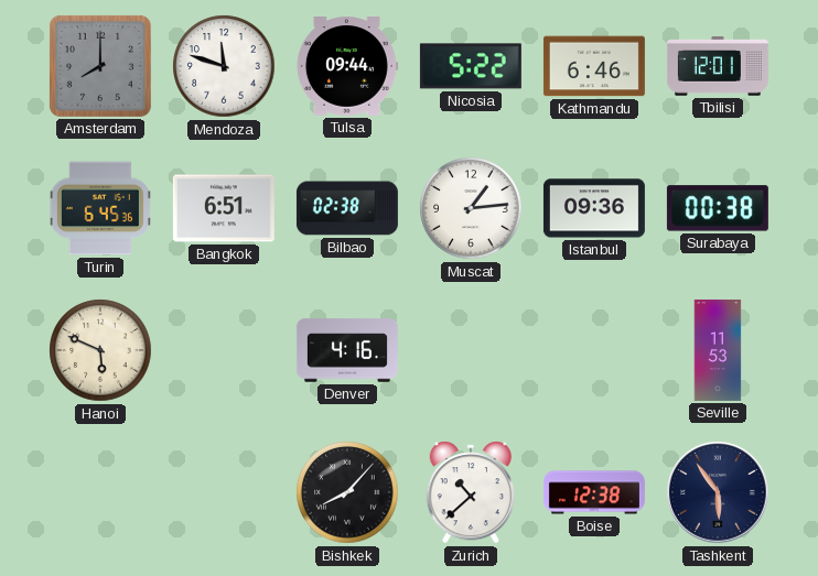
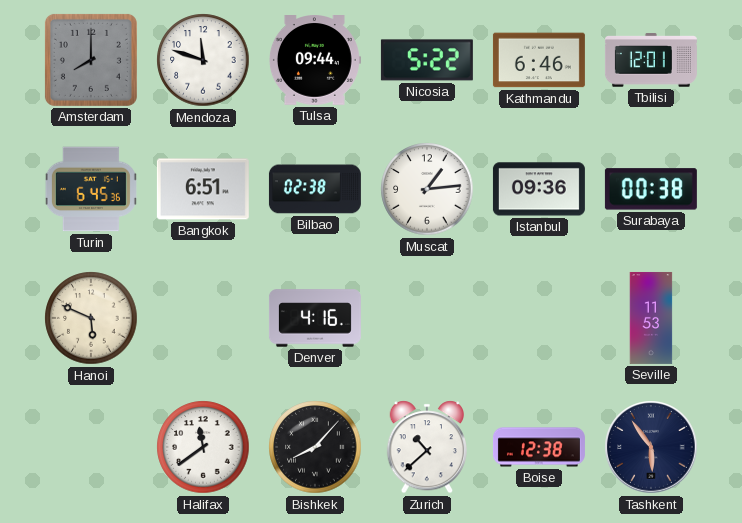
Halifax: none -> 11:39 (203, 447)
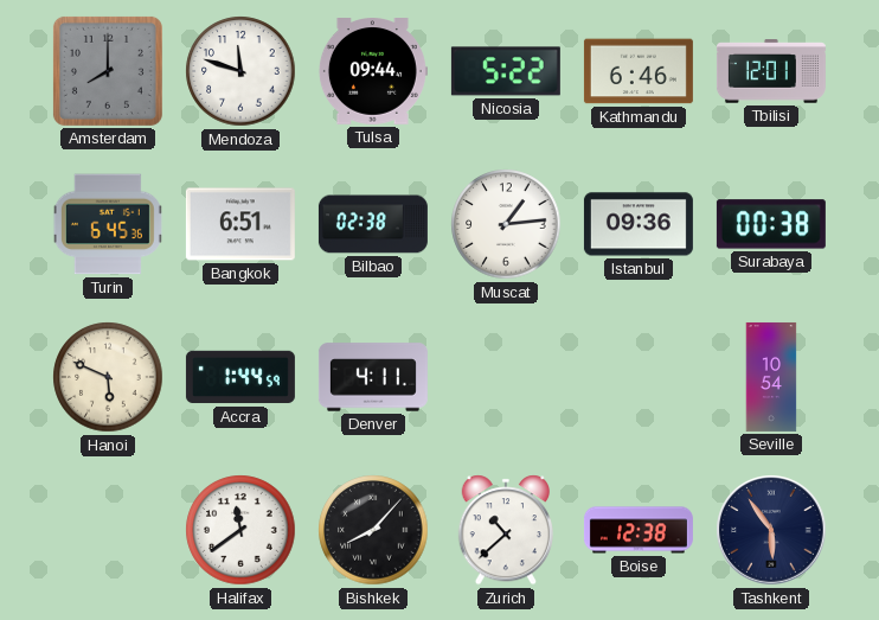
Accra: none -> 1:44 (240, 377)
Denver: 4:16 -> 4:11 (373, 377)
Seville: 11:53 -> 10:54 (771, 377)
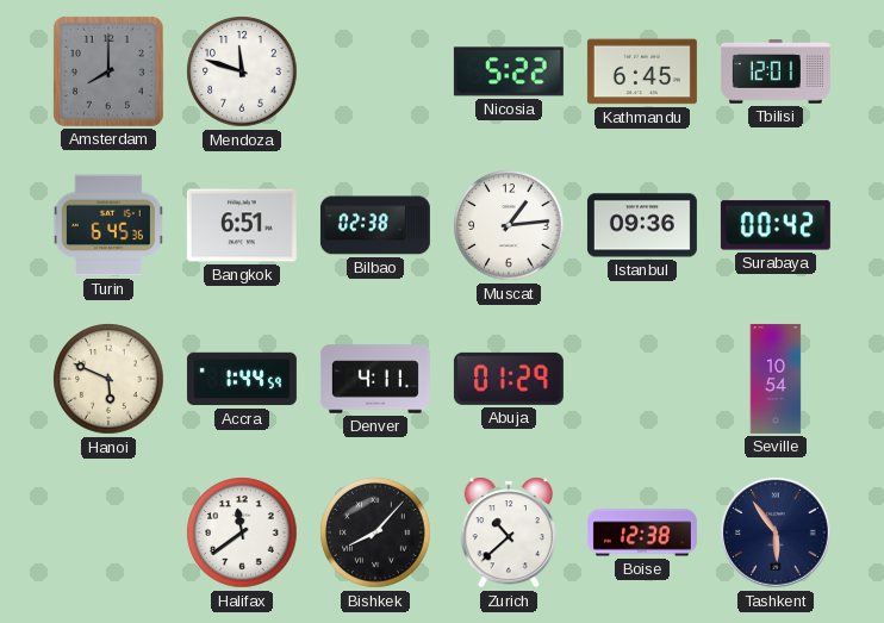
Tulsa: 09:44 -> none (372, 72)
Kathmandu: 6:46 -> 6:45 (642, 71)
Surabaya: 00:38 -> 00:42 (776, 225)
Abuja: none -> 01:29 (509, 379)
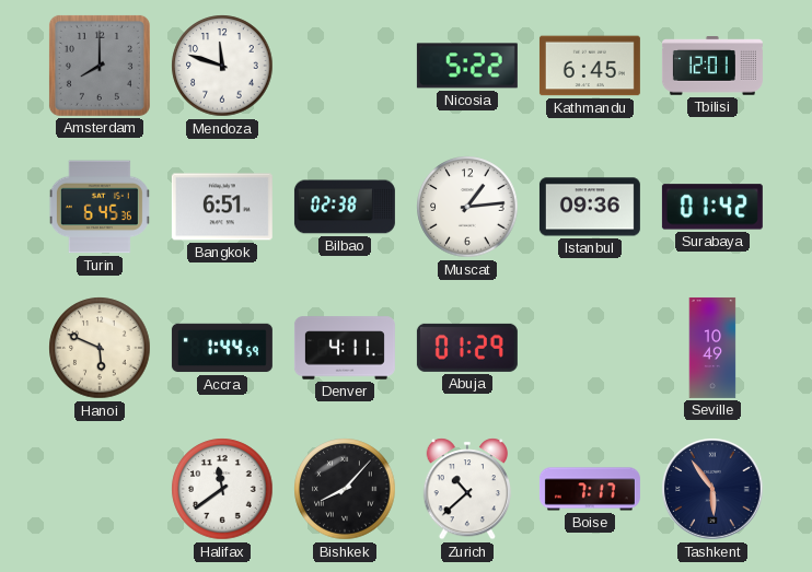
Surabaya: 00:42 -> 01:42 (712, 207)
Seville: 10:54 -> 10:49 (712, 348)
Boise: 12:38 -> 7:17 (590, 489)
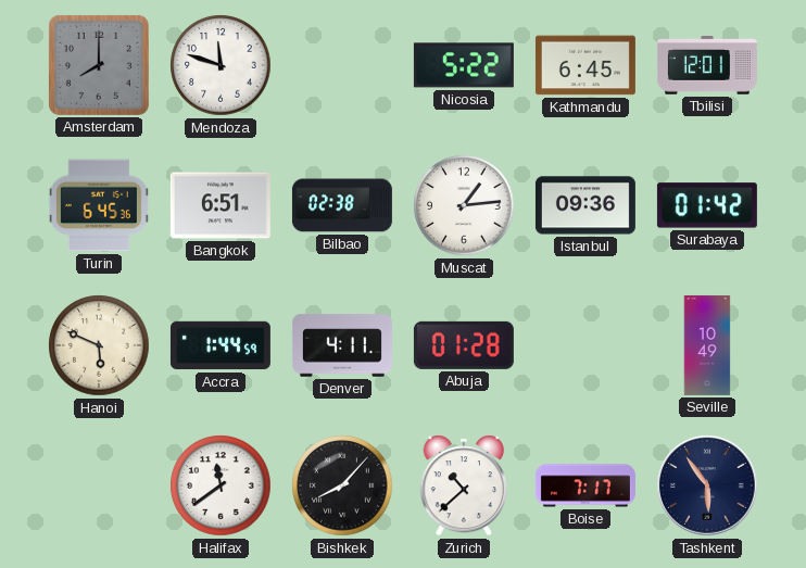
Abuja: 01:29 -> 01:28 (464, 345)
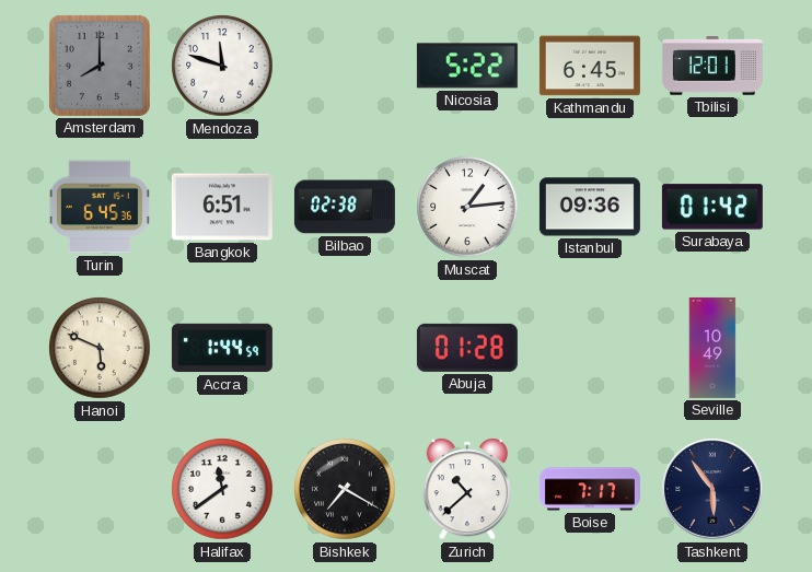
Denver: 4:11 -> none (342, 345)
Bishkek: 8:07 -> 7:20 (345, 489)
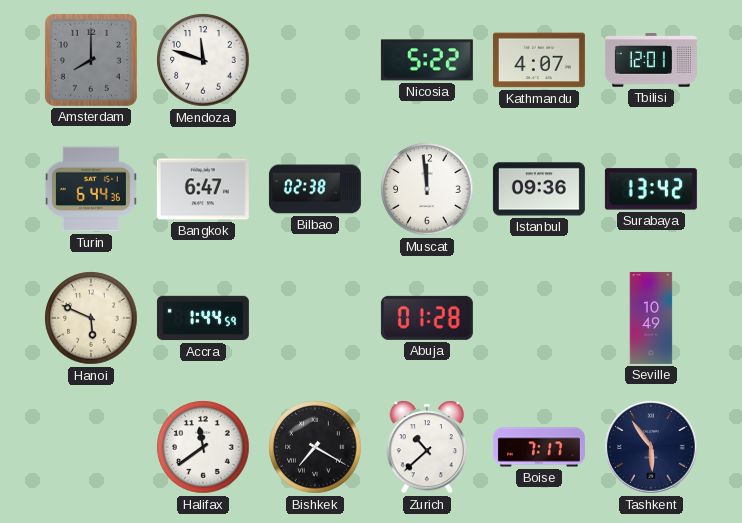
Kathmandu: 6:45 -> 4:07 (539, 60)
Turin: 6:45 -> 6:44 (91, 189)
Bangkok: 6:51 -> 6:47 (203, 189)
Muscat: 1:14 -> 11:59 (427, 189)
Surabaya: 01:42 -> 13:42 (651, 189)
